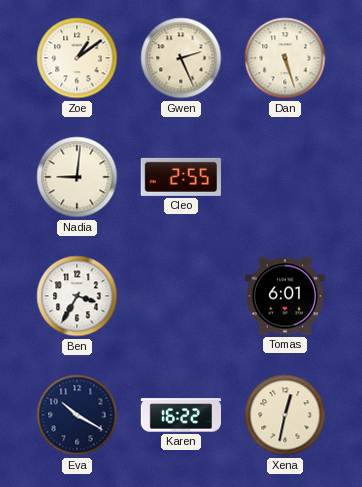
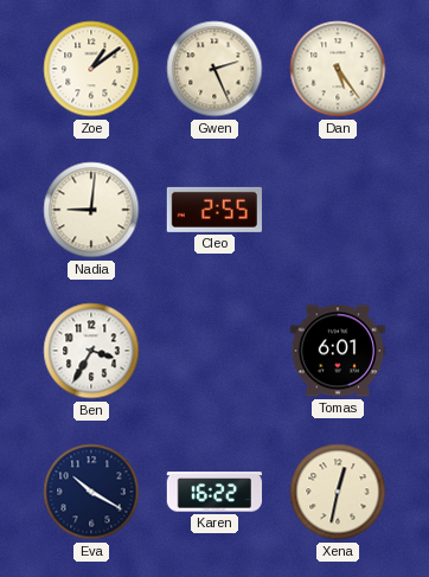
Dan: 5:27 -> 5:24 (338, 69)
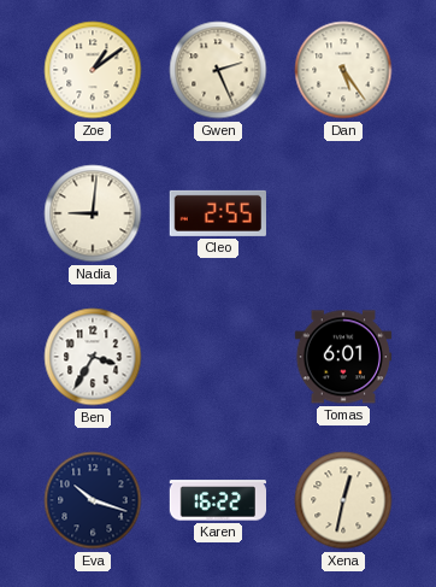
Eva: 10:20 -> 10:18 (93, 500)
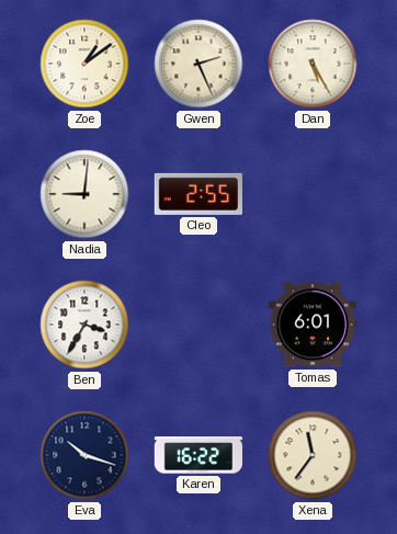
Dan: 5:24 -> 5:25 (313, 64)
Xena: 12:32 -> 11:36 (313, 455)
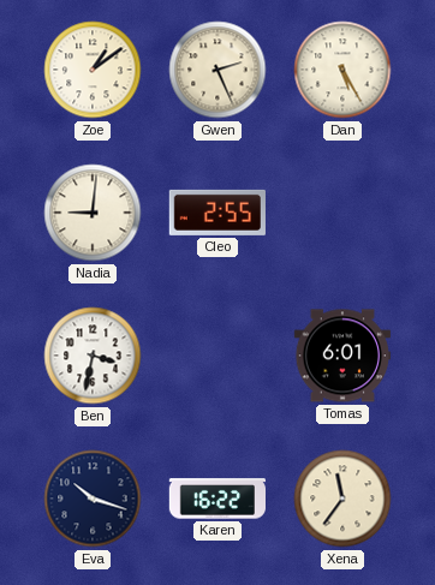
Ben: 3:35 -> 3:32 (93, 356)
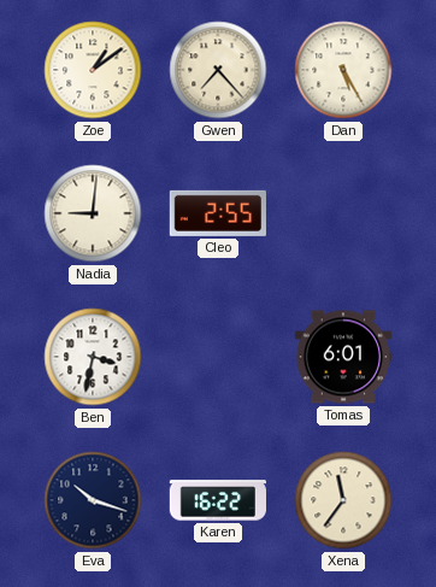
Gwen: 2:26 -> 7:23 (218, 70)
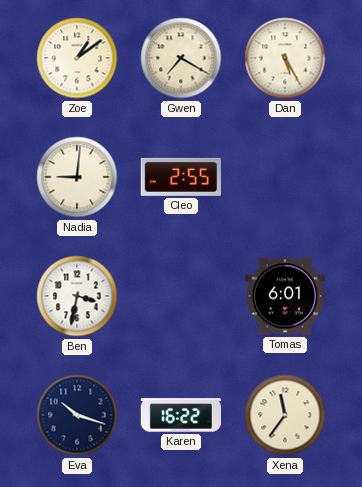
Gwen: 7:23 -> 7:20 (181, 58)
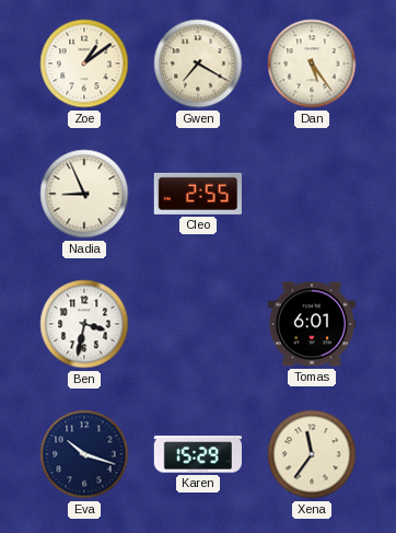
Dan: 5:25 -> 5:24 (312, 63)
Nadia: 9:01 -> 8:56 (84, 194)
Karen: 16:22 -> 15:29 (197, 454)
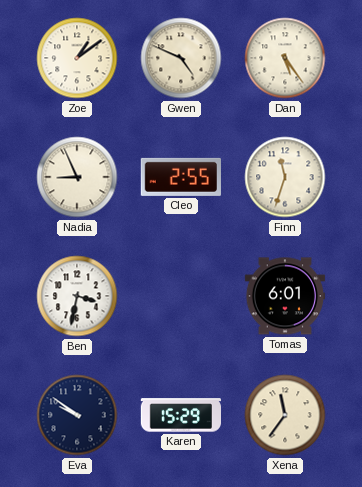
Gwen: 7:20 -> 4:49 (181, 58)
Finn: none -> 11:33 (285, 177)
Eva: 10:18 -> 9:51 (77, 415)
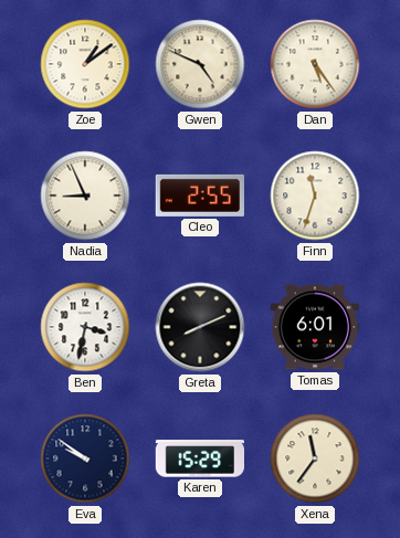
Greta: none -> 8:11 (200, 327)
